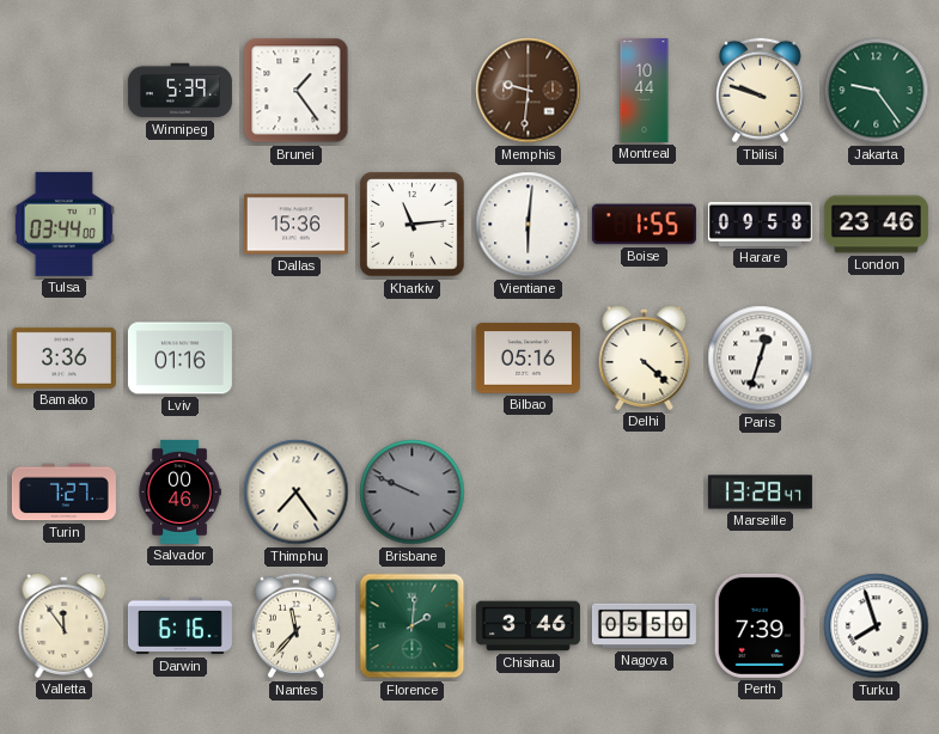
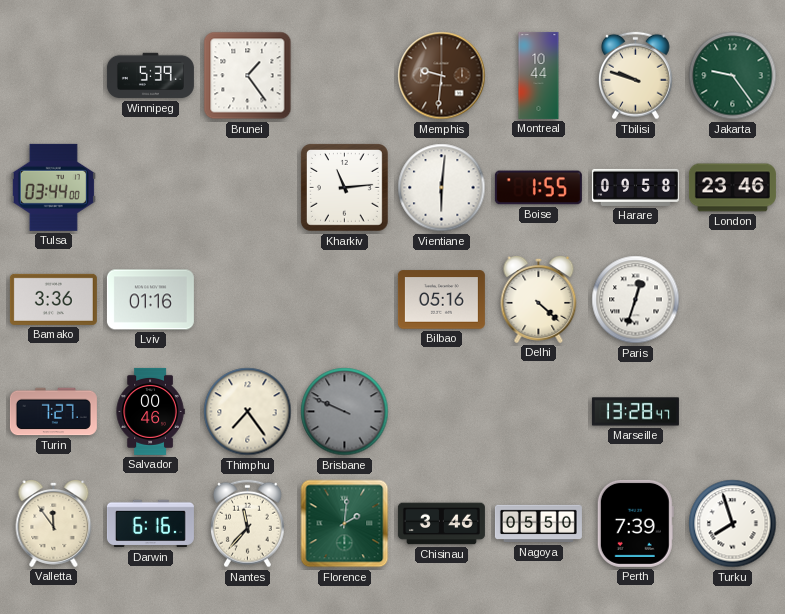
Dallas: 15:36 -> none (295, 225)
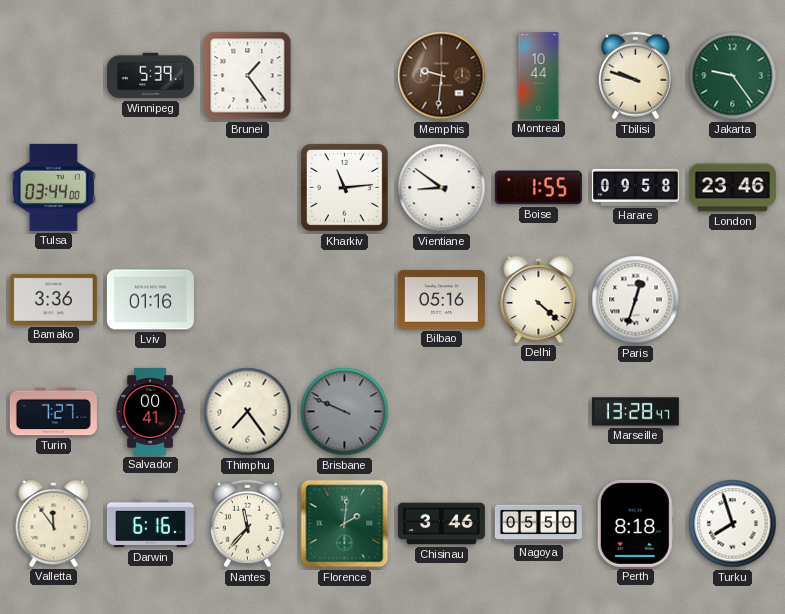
Vientiane: 6:01 -> 8:51 (442, 188)
Salvador: 00:46 -> 00:41 (150, 411)
Perth: 7:39 -> 8:18 (635, 523)
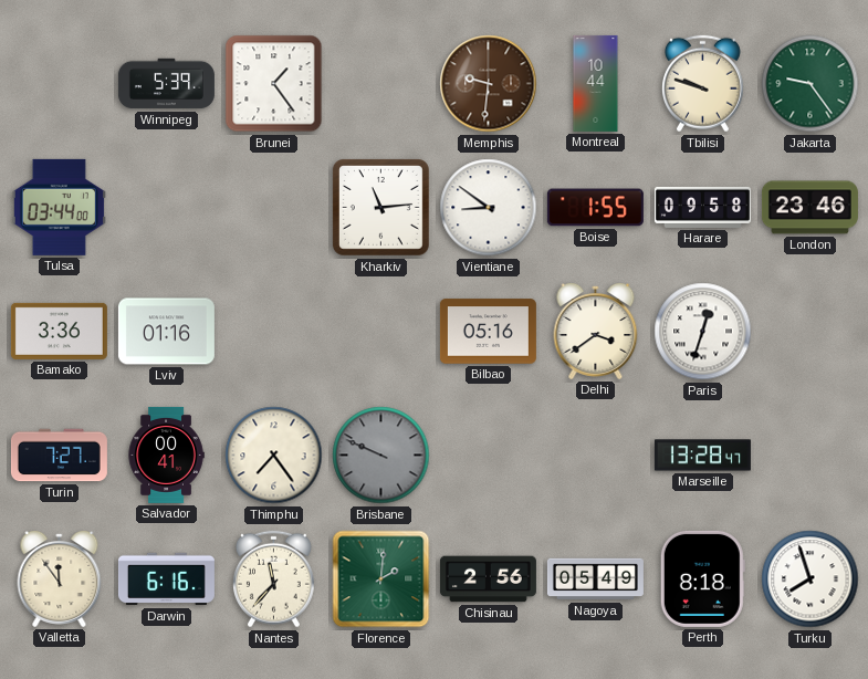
Delhi: 4:22 -> 3:39 (596, 332)
Chisinau: 3:46 -> 2:56 (488, 579)
Nagoya: 05:50 -> 05:49 (595, 579)
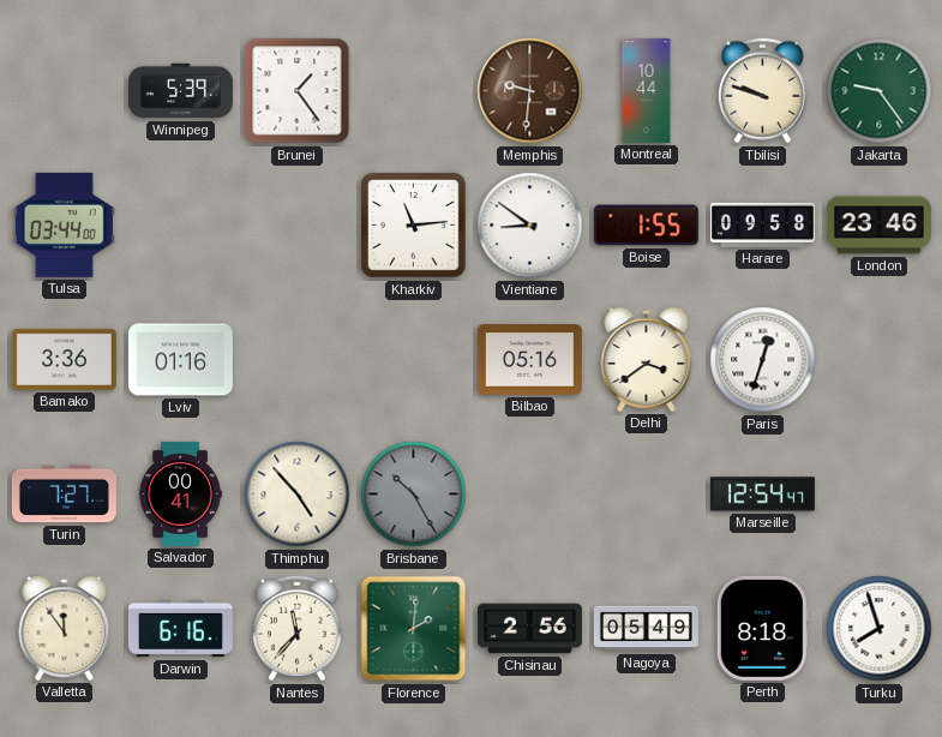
Thimphu: 7:24 -> 4:53 (298, 495)
Brisbane: 9:49 -> 10:25 (414, 495)
Marseille: 13:28 -> 12:54 (762, 495)
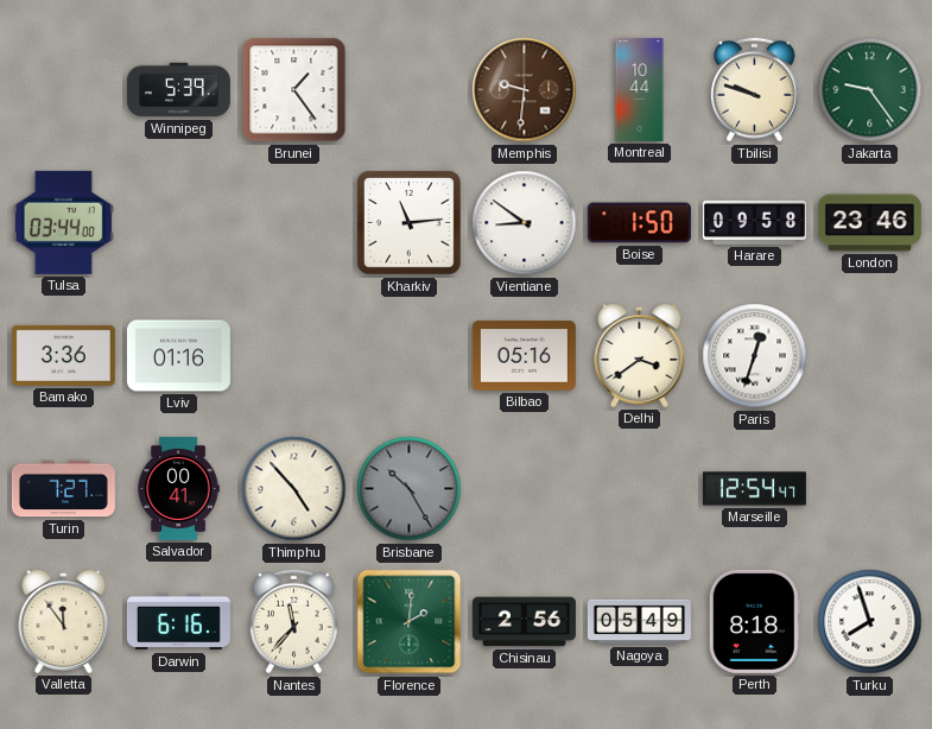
Boise: 1:55 -> 1:50 (639, 223)
